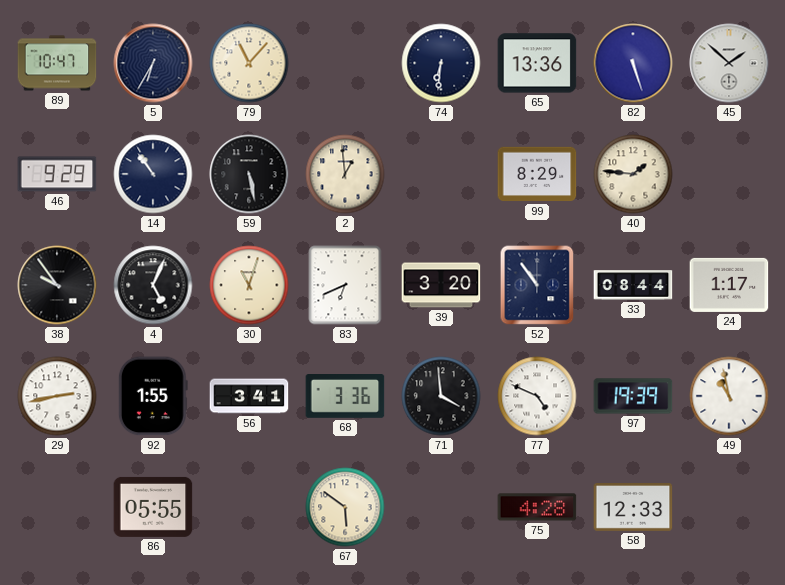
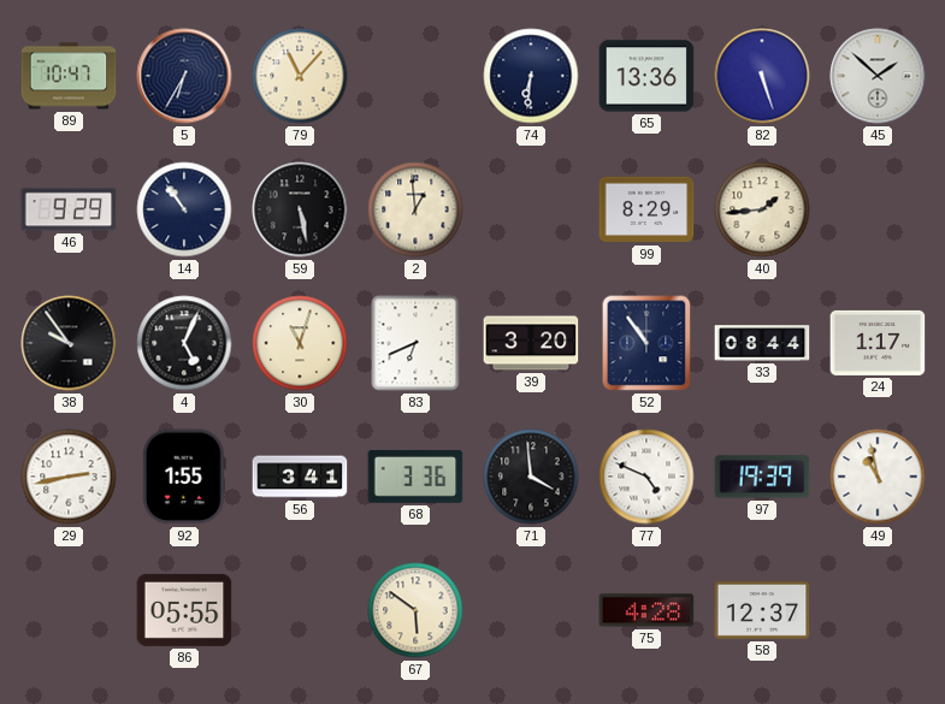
40: 1:46 -> 1:44 (762, 209)
58: 12:33 -> 12:37 (762, 611)
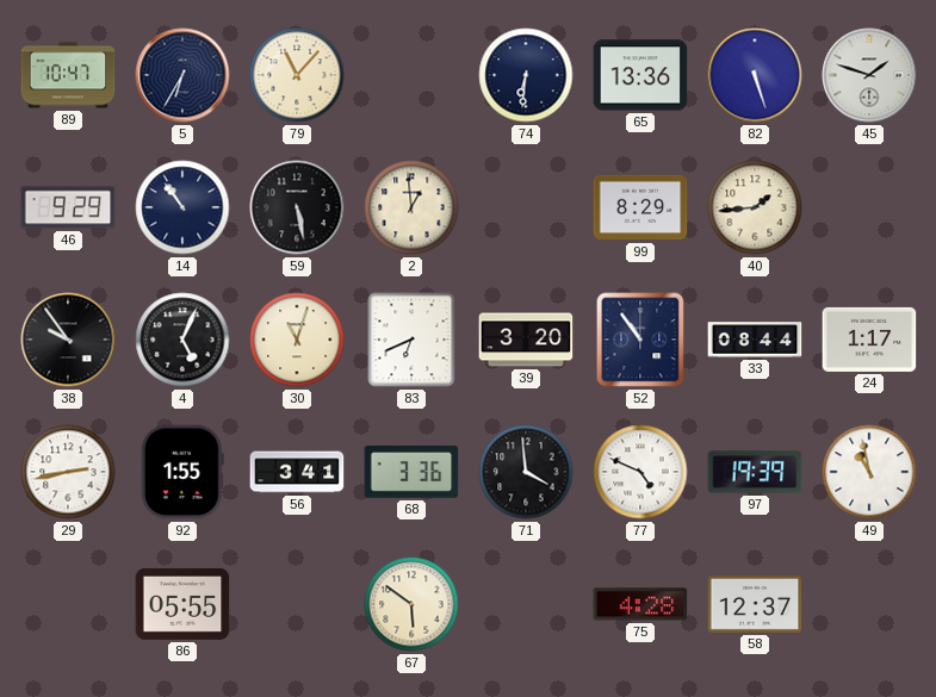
45: 1:52 -> 1:48 (869, 75)
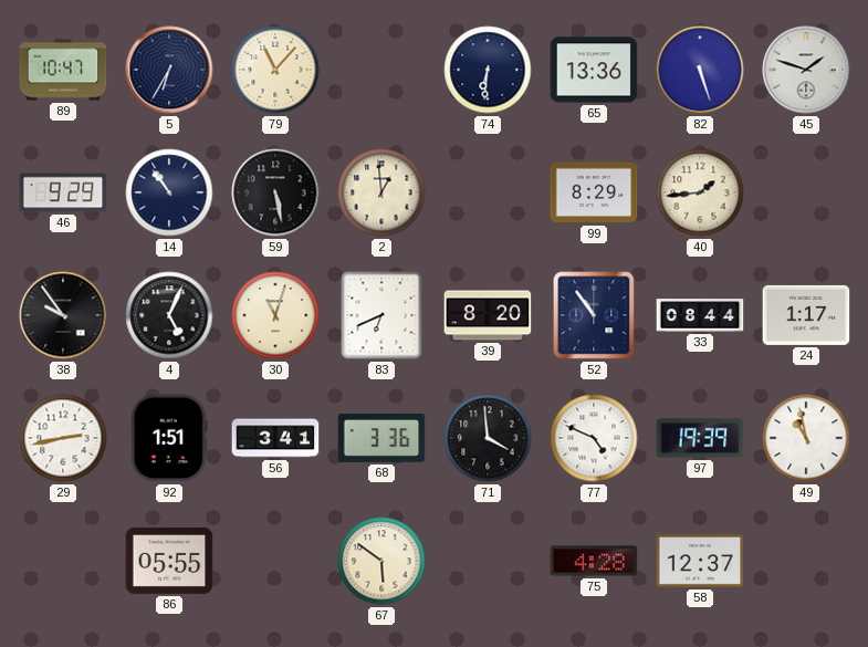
39: 3:20 -> 8:20 (488, 315)
92: 1:55 -> 1:51 (169, 438)
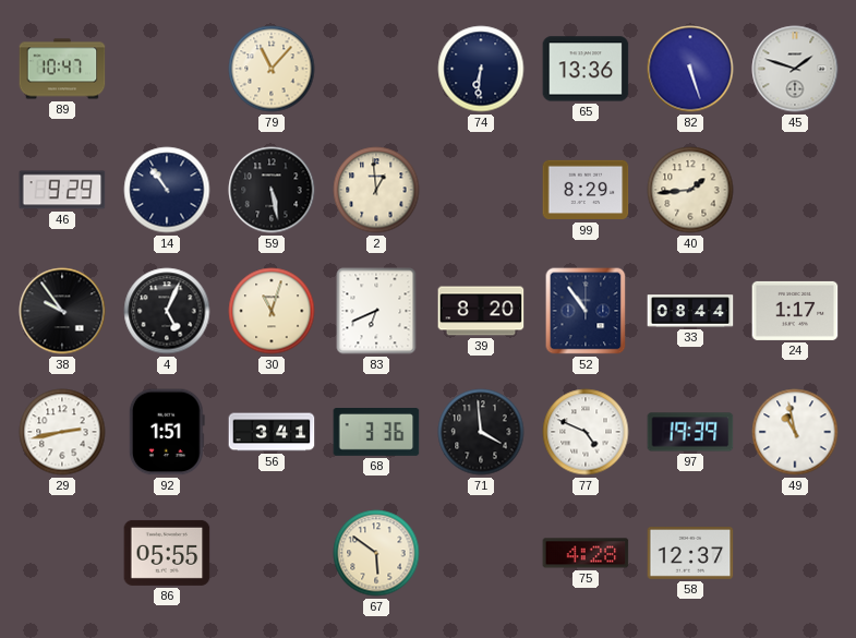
5: 6:35 -> none (169, 70)
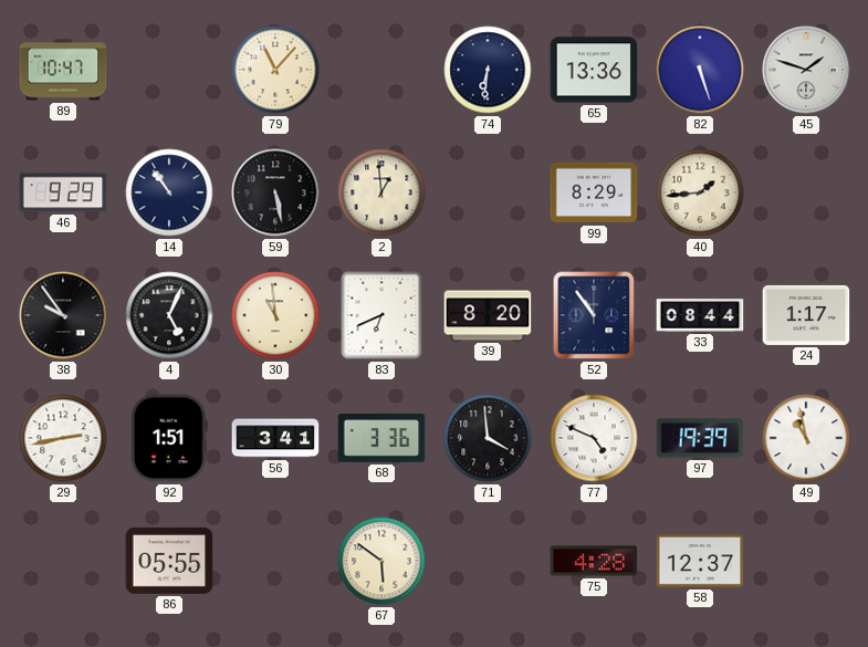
30: 11:03 -> 10:59 (275, 315)
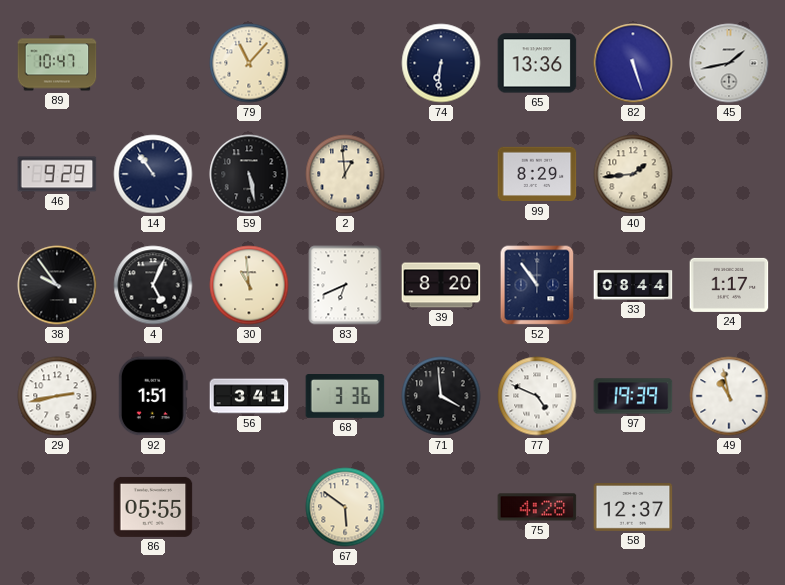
45: 1:48 -> 1:43 (729, 63)
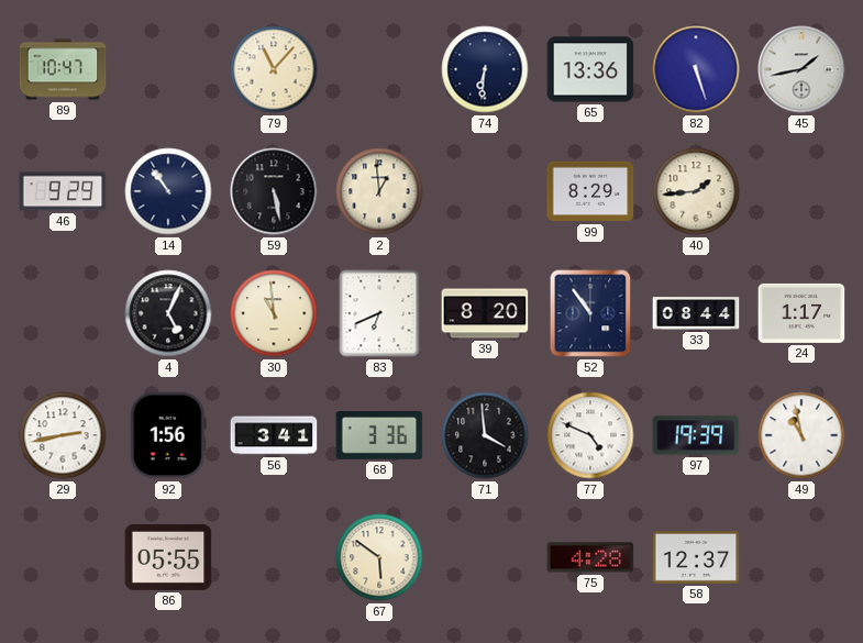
38: 9:54 -> none (57, 285)
92: 1:51 -> 1:56 (168, 435)
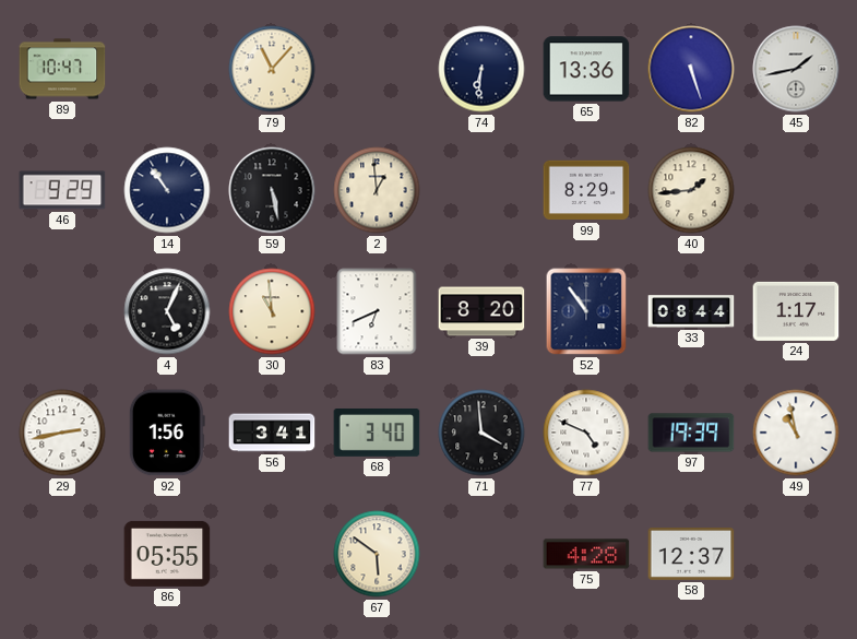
68: 3:36 -> 3:40 (377, 434)
